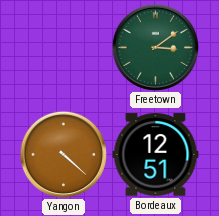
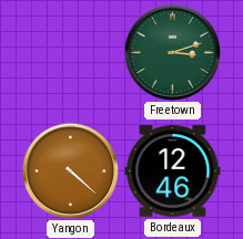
Freetown: 3:09 -> 3:12 (172, 52)
Bordeaux: 12:51 -> 12:46 (173, 172)
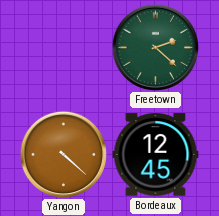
Freetown: 3:12 -> 2:22 (155, 47)
Bordeaux: 12:46 -> 12:45 (156, 155)
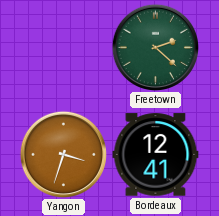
Yangon: 4:22 -> 3:33 (63, 154)
Bordeaux: 12:45 -> 12:41 (156, 155)
